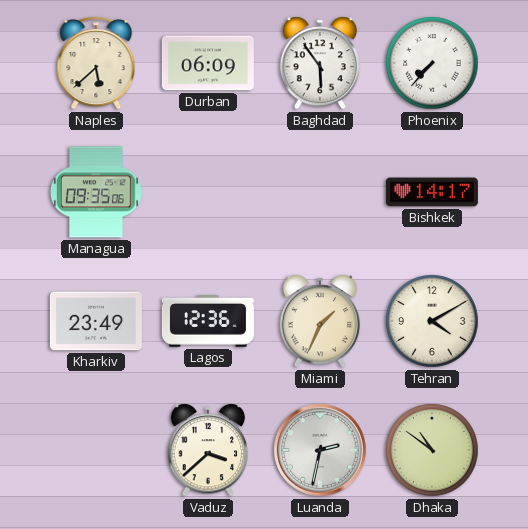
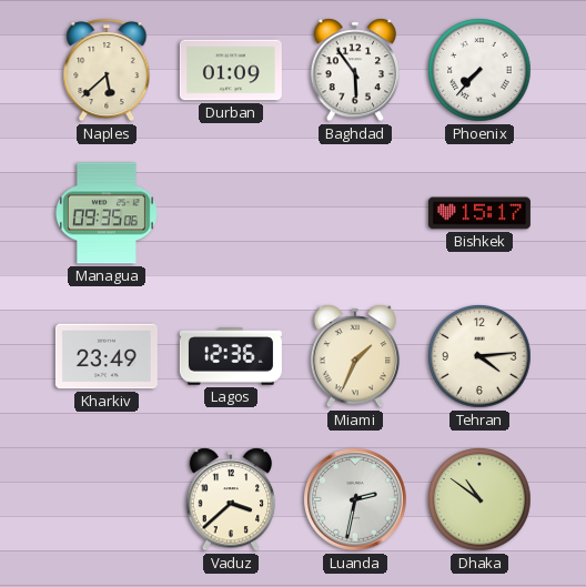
Durban: 06:09 -> 01:09 (231, 70)
Bishkek: 14:17 -> 15:17 (479, 213)
Tehran: 4:10 -> 4:14 (479, 356)
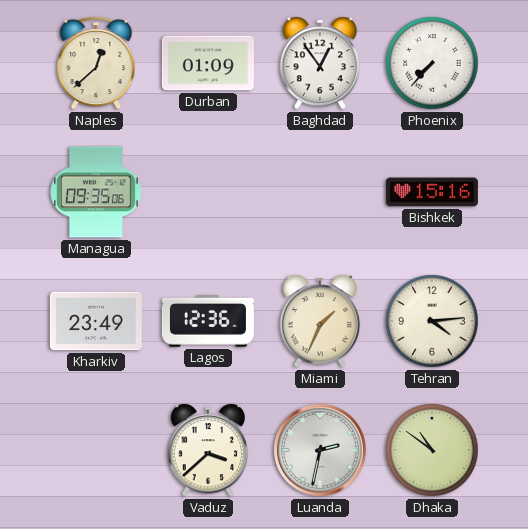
Naples: 5:38 -> 12:38 (96, 63)
Baghdad: 5:54 -> 12:54 (320, 63)
Bishkek: 15:17 -> 15:16 (432, 192)
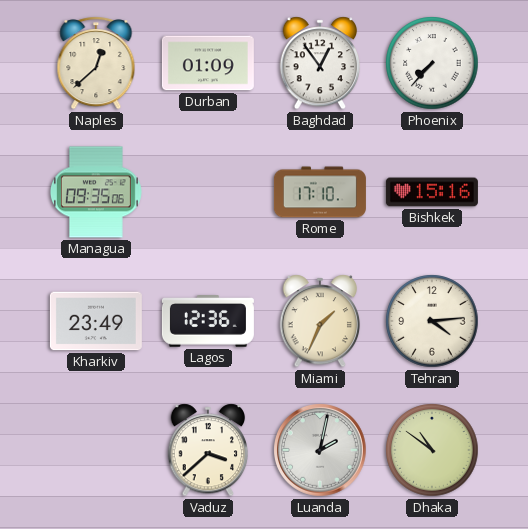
Rome: none -> 17:10 (320, 192)
Luanda: 2:32 -> 2:02 (321, 451)
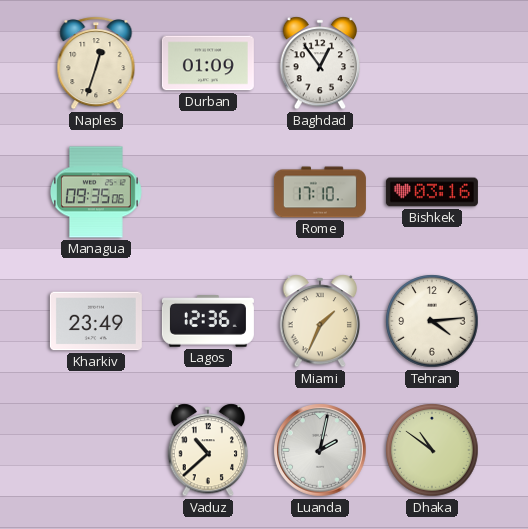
Naples: 12:38 -> 12:33 (96, 63)
Phoenix: 7:37 -> none (432, 63)
Bishkek: 15:16 -> 03:16 (432, 192)
Vaduz: 3:38 -> 10:38 (208, 450)
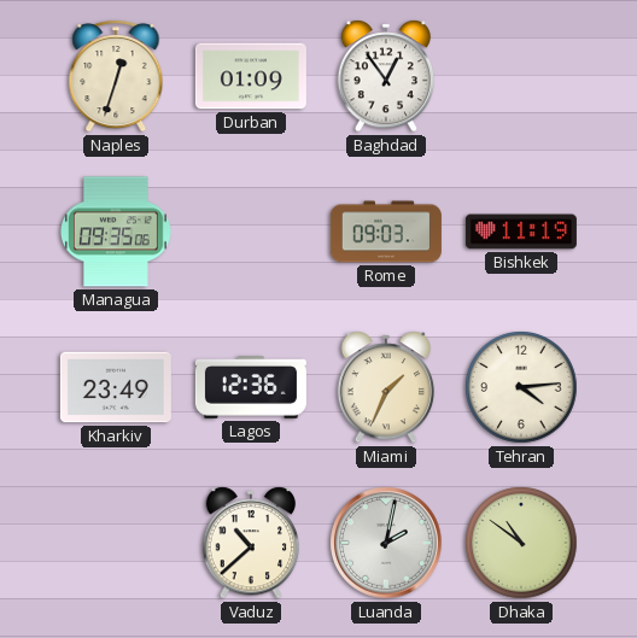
Rome: 17:10 -> 09:03 (386, 232)
Bishkek: 03:16 -> 11:19 (521, 232)
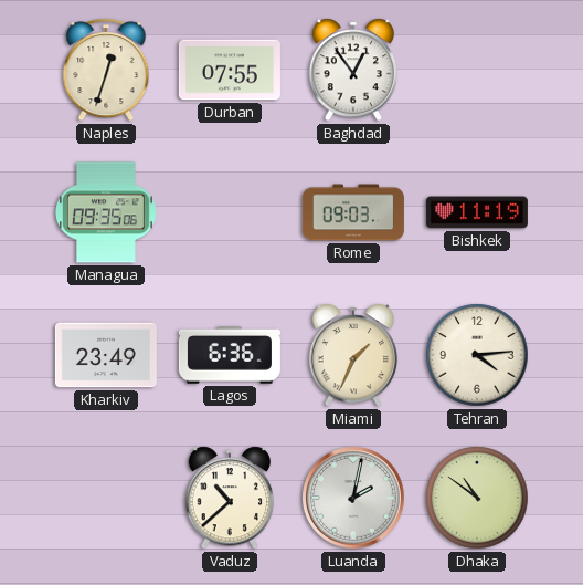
Durban: 01:09 -> 07:55 (230, 70)
Lagos: 12:36 -> 6:36 (230, 356)
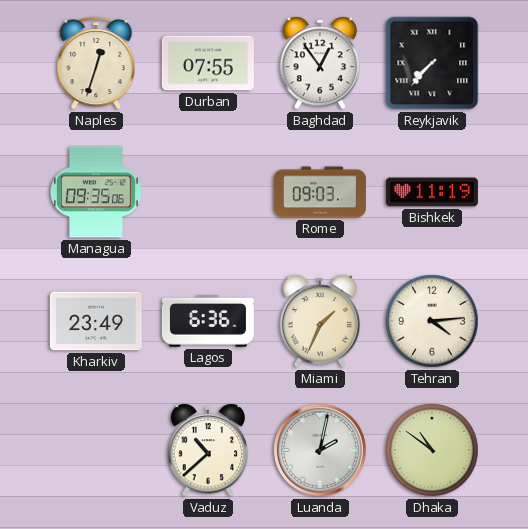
Reykjavik: none -> 7:37 (432, 63)
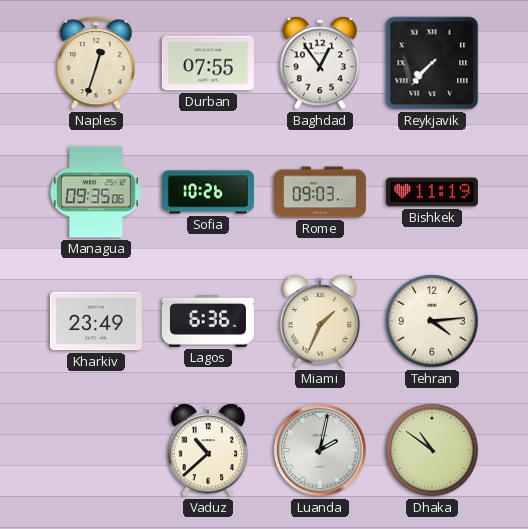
Sofia: none -> 10:26 (208, 192)
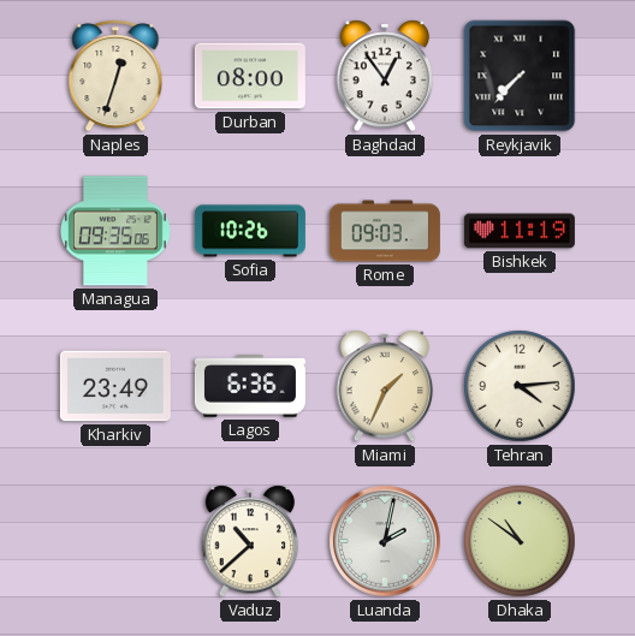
Durban: 07:55 -> 08:00 (250, 76)
